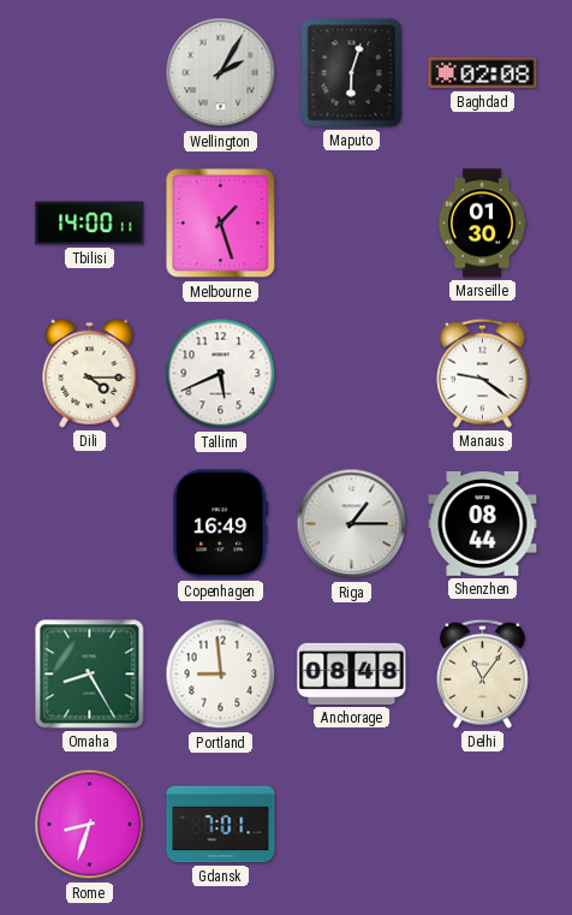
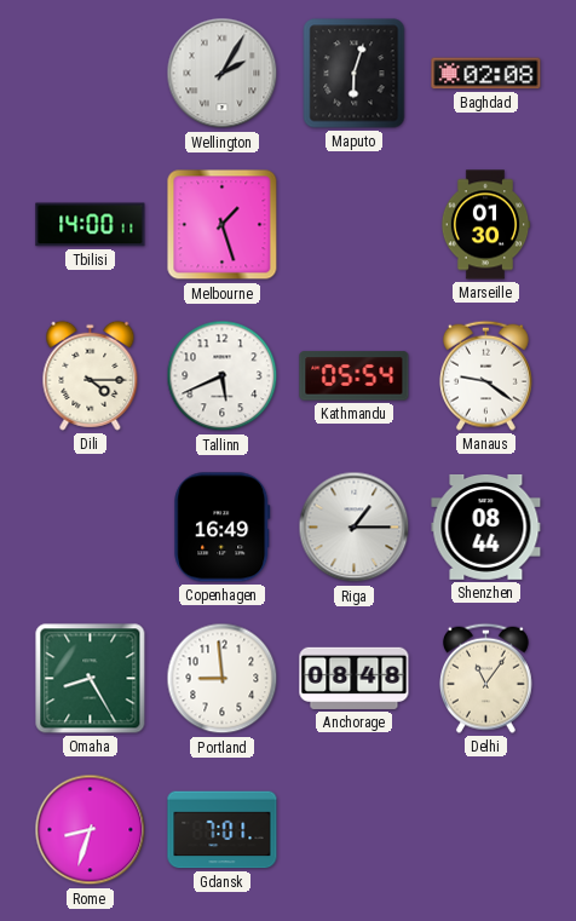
Kathmandu: none -> 05:54 (355, 376)
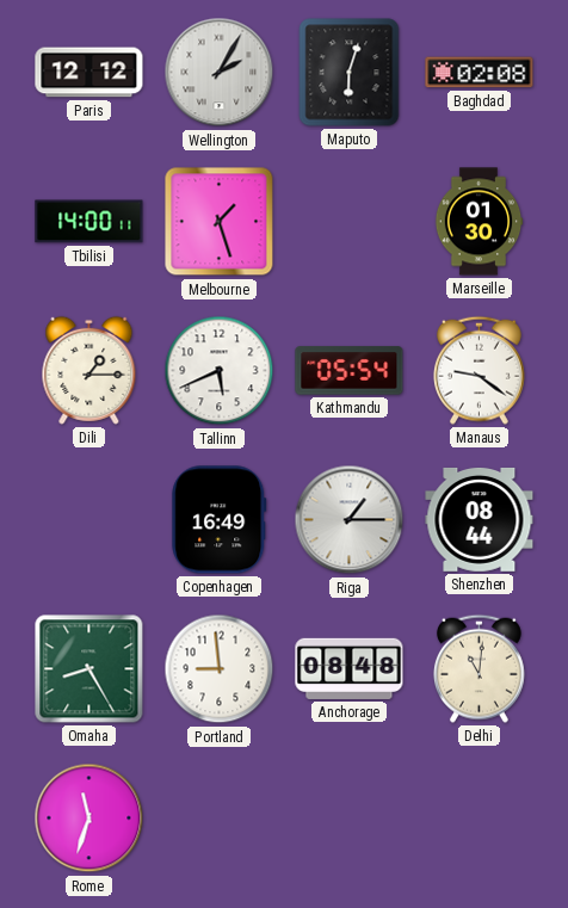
Paris: none -> 12:12 (89, 73)
Dili: 4:15 -> 1:15 (89, 370)
Delhi: 11:06 -> 11:01 (479, 668)
Rome: 8:33 -> 11:33 (89, 819)
Gdansk: 7:01 -> none (223, 830)
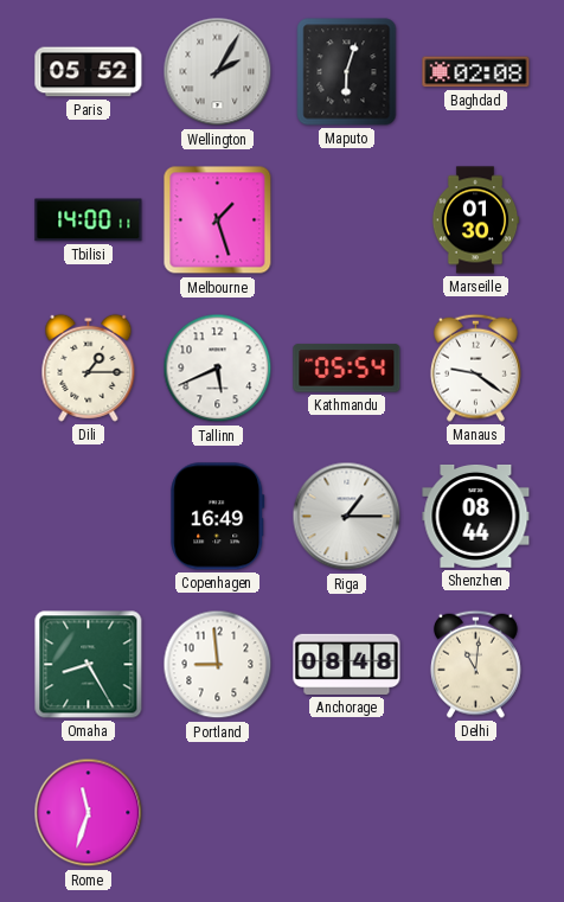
Paris: 12:12 -> 05:52 (89, 72)
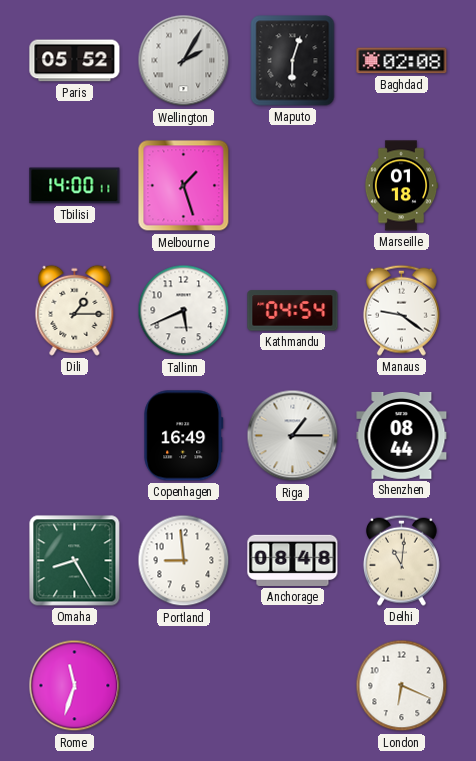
Marseille: 01:30 -> 01:18 (401, 186)
Kathmandu: 05:54 -> 04:54 (293, 311)
London: none -> 6:19 (402, 686)
